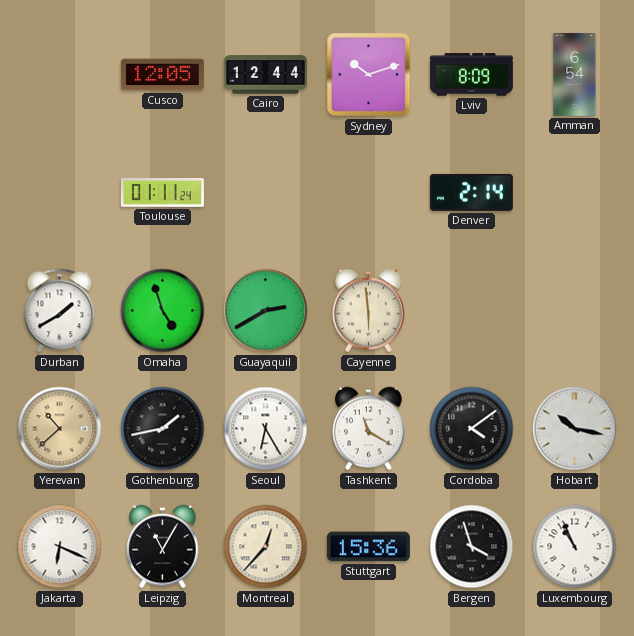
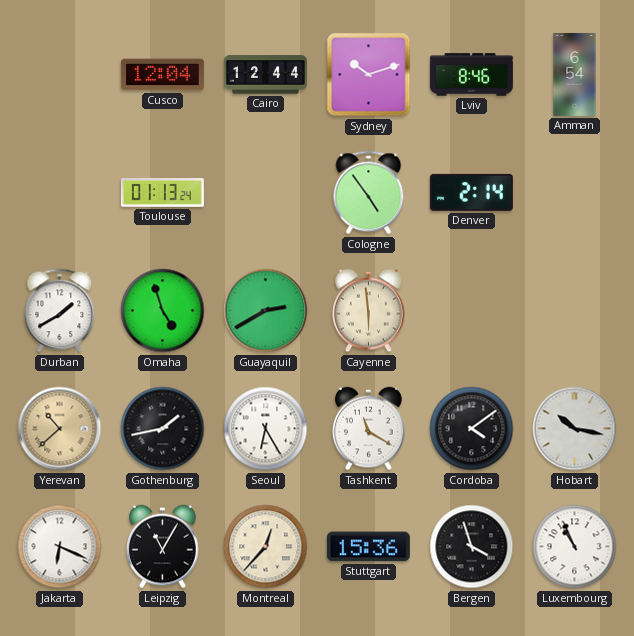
Cusco: 12:05 -> 12:04 (162, 75)
Lviv: 8:09 -> 8:46 (471, 75)
Toulouse: 01:11 -> 01:13 (162, 193)
Cologne: none -> 4:54 (369, 193)
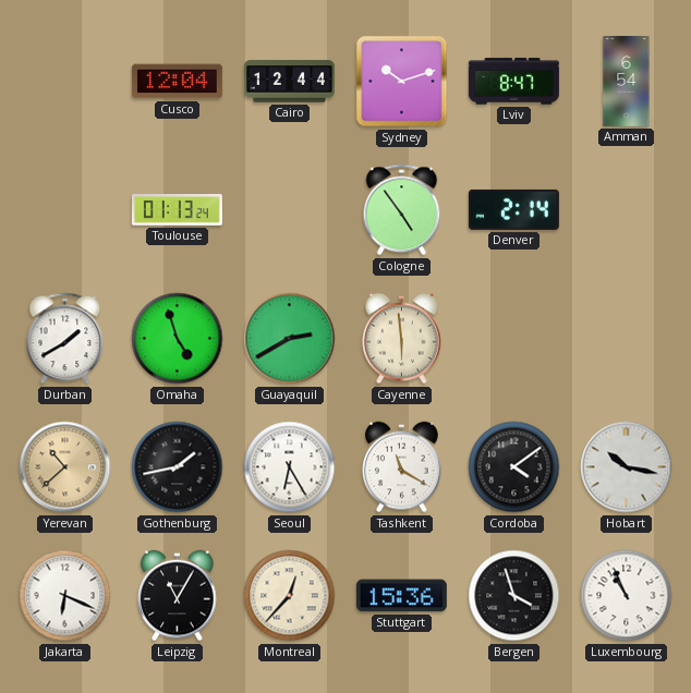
Lviv: 8:46 -> 8:47 (513, 82)
